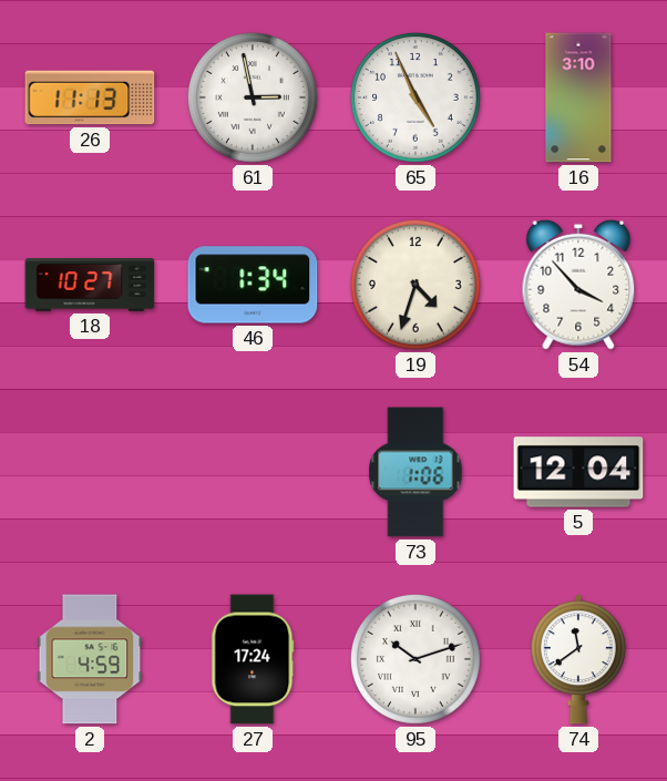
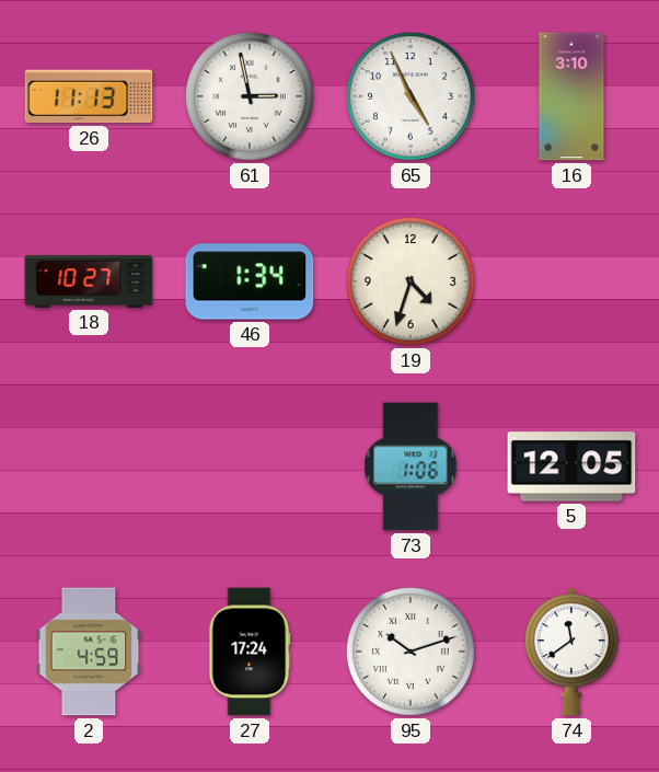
54: 3:53 -> none (578, 285)
5: 12:04 -> 12:05 (571, 466)
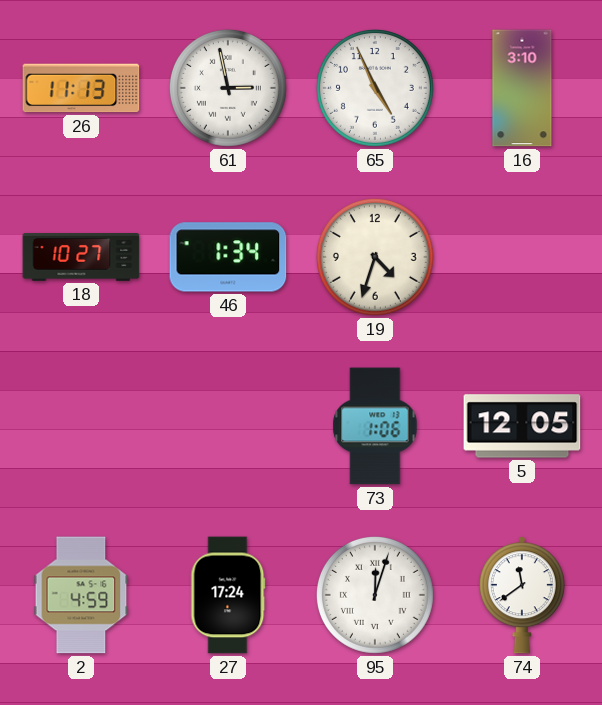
95: 10:12 -> 12:03 (375, 595)
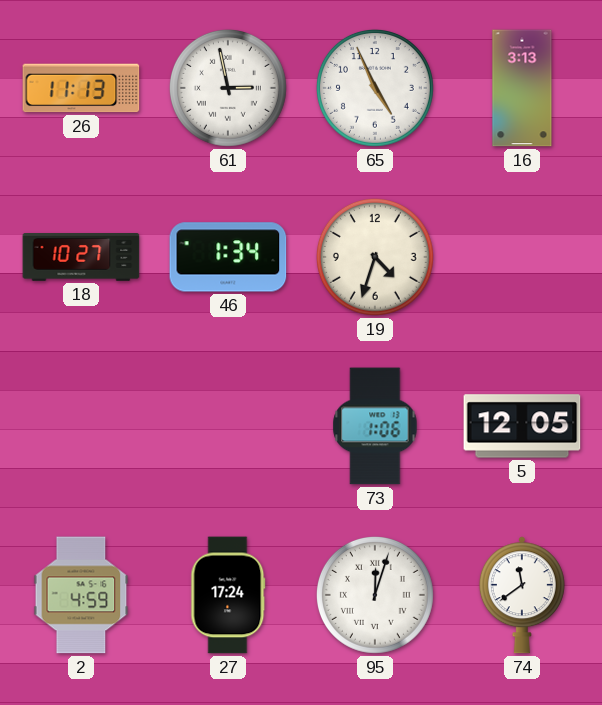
16: 3:10 -> 3:13 (522, 88)
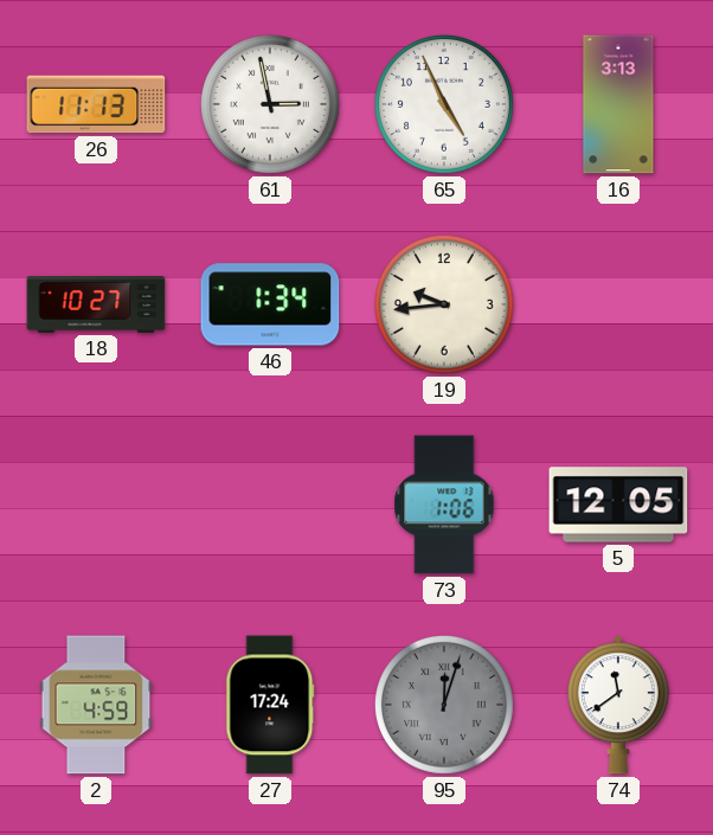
19: 4:33 -> 9:44 (444, 304)
95 dial: white -> grey (444, 705)
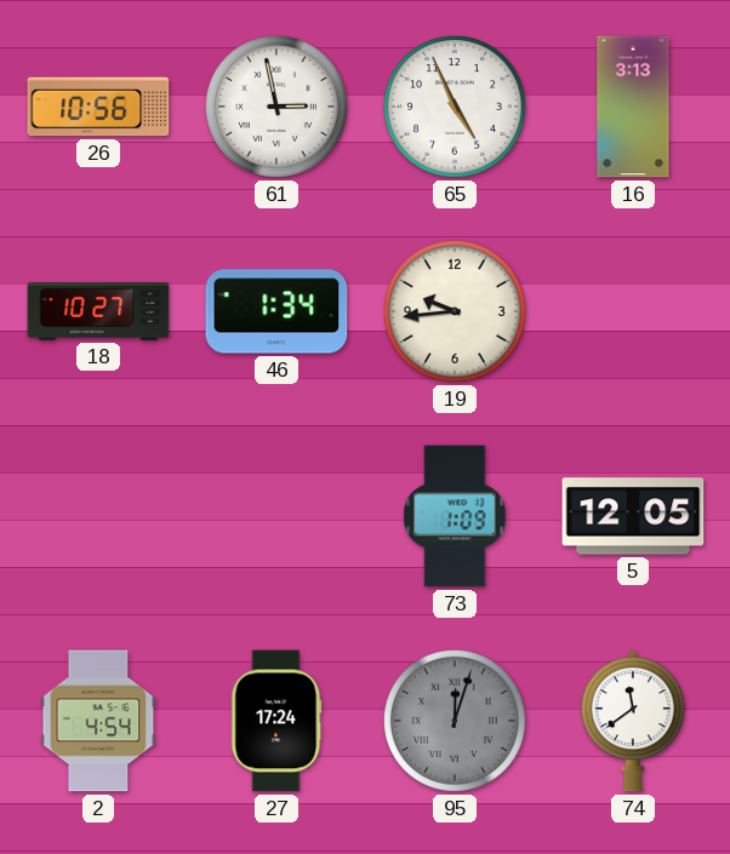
26: 11:13 -> 10:56 (98, 107)
73: 1:06 -> 1:09 (455, 516)
2: 4:59 -> 4:54 (98, 721)
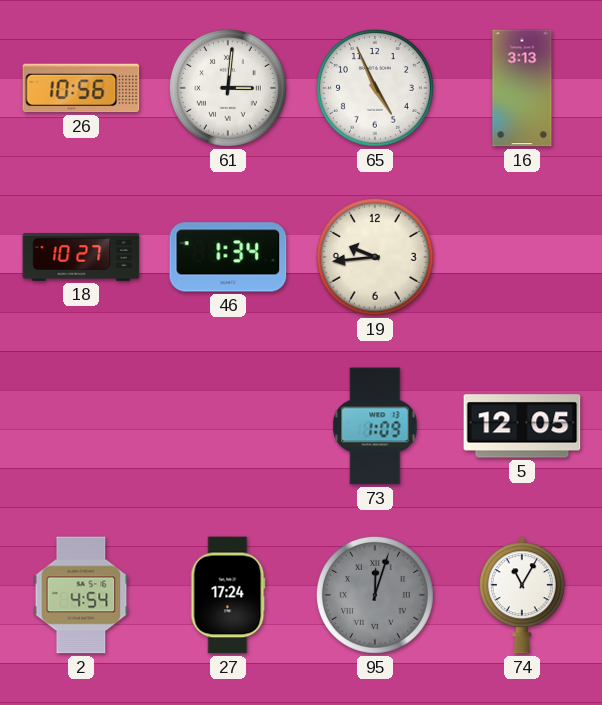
61: 2:58 -> 3:01 (228, 88)
74: 11:39 -> 11:05 (522, 595)
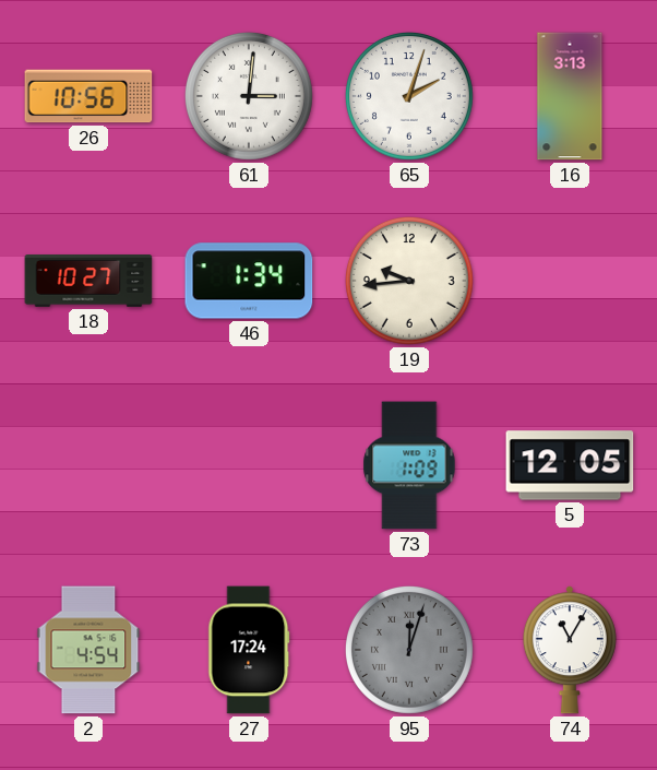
65: 4:56 -> 2:03 (409, 96)
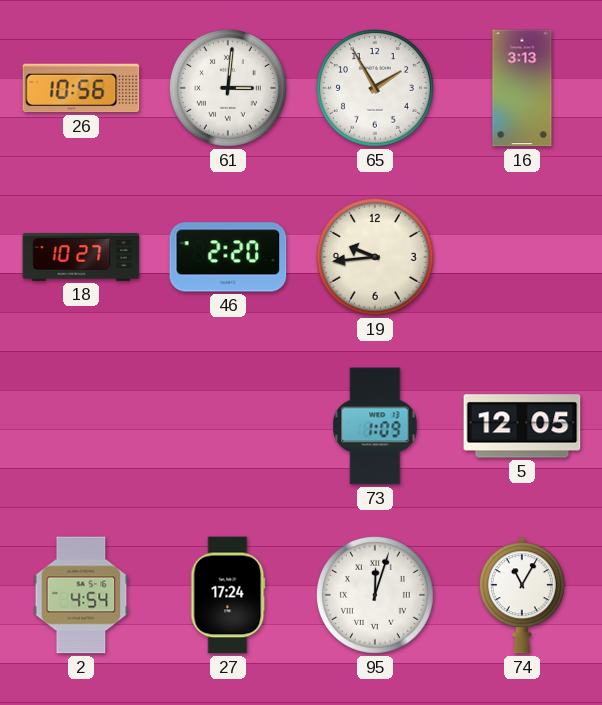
65: 2:03 -> 1:55 (375, 88)
46: 1:34 -> 2:20 (228, 257)
95 dial: grey -> white (375, 595)
